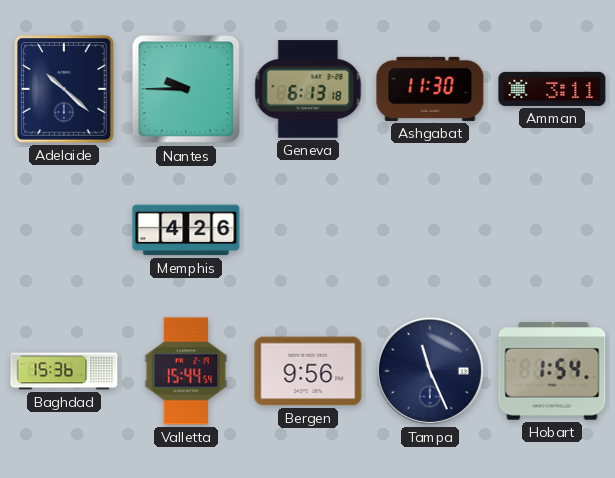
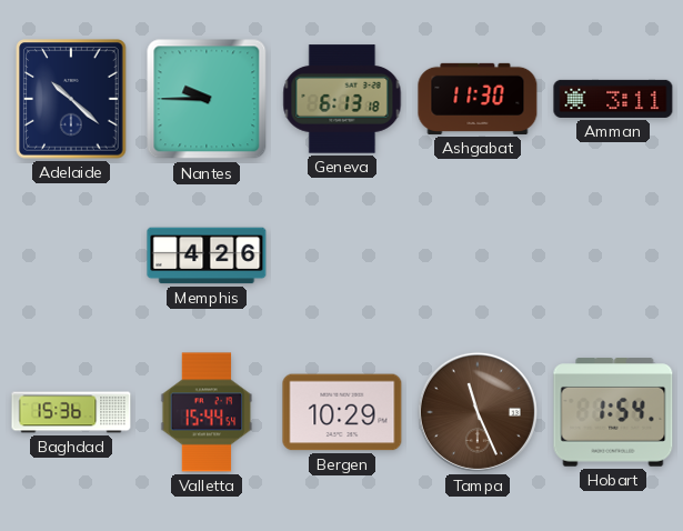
Bergen: 9:56 -> 10:29 (342, 412)
Tampa dial: navy -> brown (478, 412)
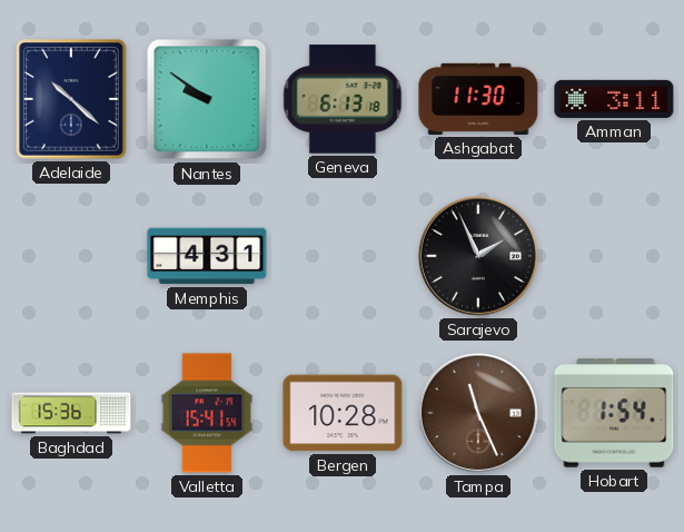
Nantes: 9:45 -> 9:51 (207, 99)
Memphis: 4:26 -> 4:31 (207, 256)
Sarajevo: none -> 1:56 (478, 256)
Valletta: 15:44 -> 15:41 (207, 413)
Bergen: 10:29 -> 10:28 (343, 413)
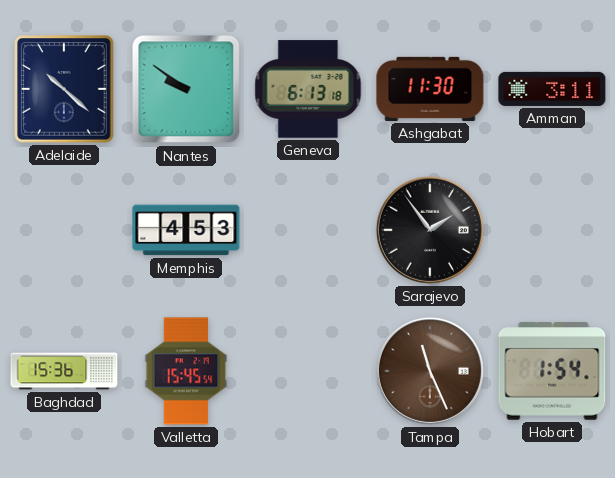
Memphis: 4:31 -> 4:53 (186, 230)
Sarajevo: 1:56 -> 1:54 (430, 230)
Valletta: 15:41 -> 15:45 (186, 371)
Bergen: 10:28 -> none (343, 413)
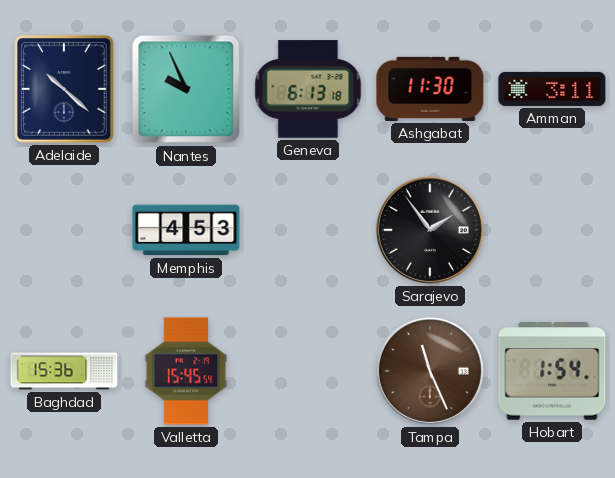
Nantes: 9:51 -> 9:56 (186, 89)
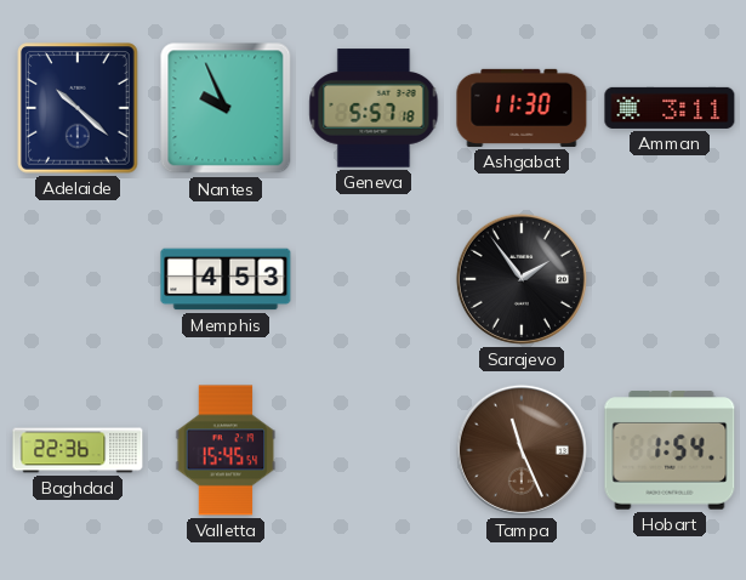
Geneva: 6:13 -> 5:57 (374, 108)
Baghdad: 15:36 -> 22:36 (78, 450)
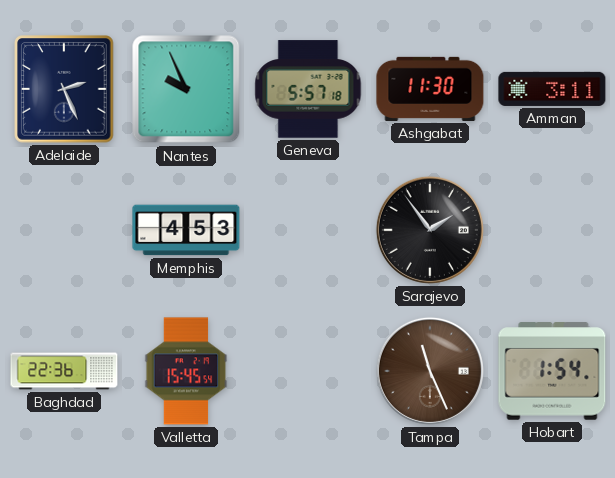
Adelaide: 10:22 -> 2:26 (64, 89)
